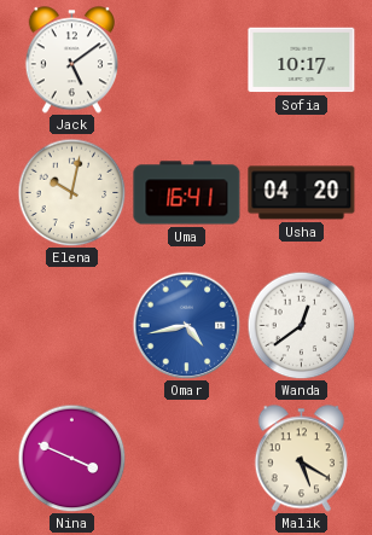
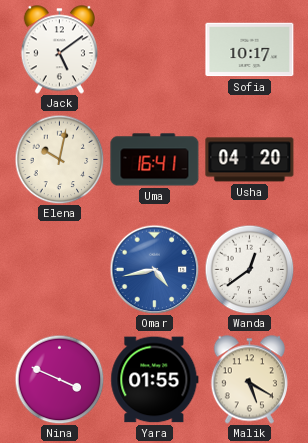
Yara: none -> 01:55 (155, 380)
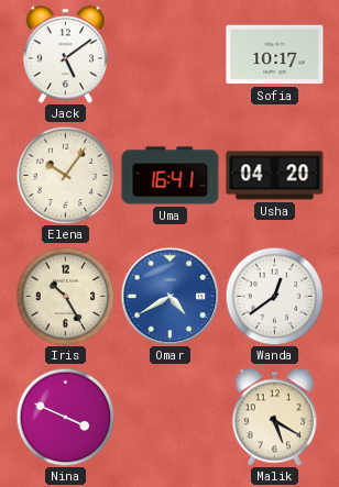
Elena: 10:02 -> 10:06 (65, 175)
Iris: none -> 10:25 (65, 296)
Omar: 4:43 -> 4:40 (169, 296)
Yara: 01:55 -> none (155, 380)
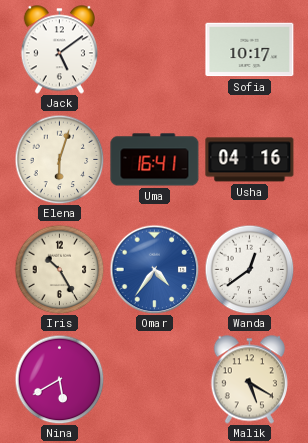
Elena: 10:06 -> 6:03 (59, 159)
Usha: 04:20 -> 04:16 (250, 160)
Omar: 4:40 -> 4:36 (154, 269)
Nina: 3:49 -> 5:40 (59, 379)
